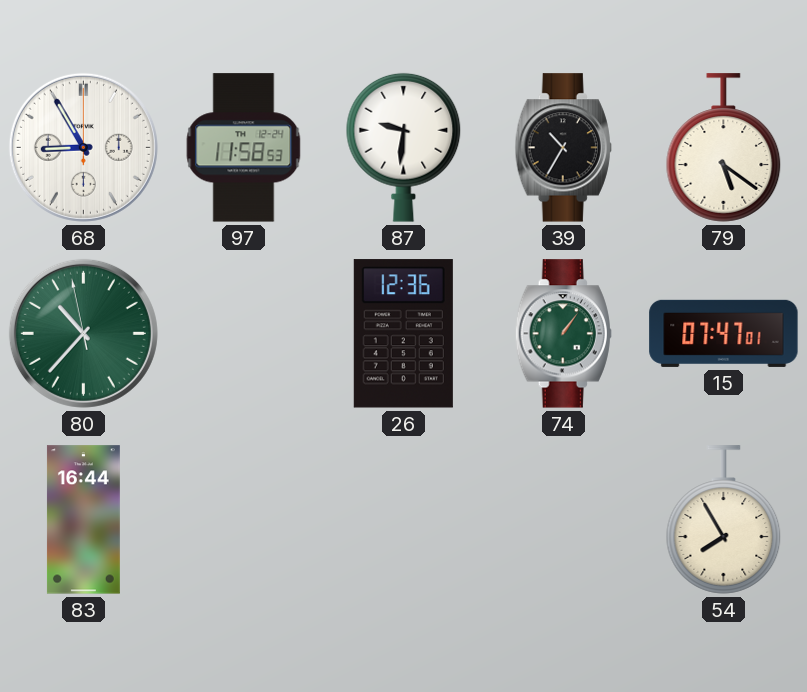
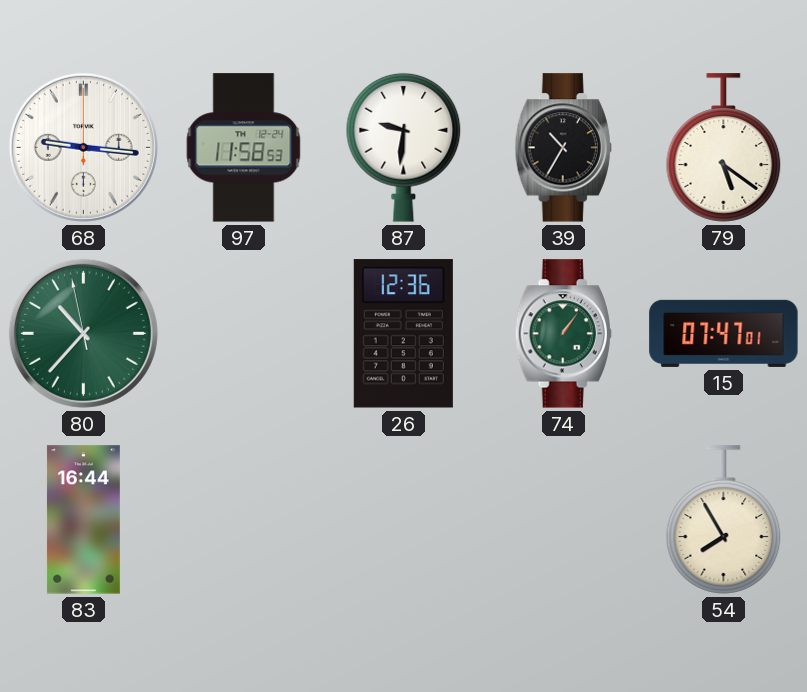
68: 8:55 -> 9:16 (83, 147)
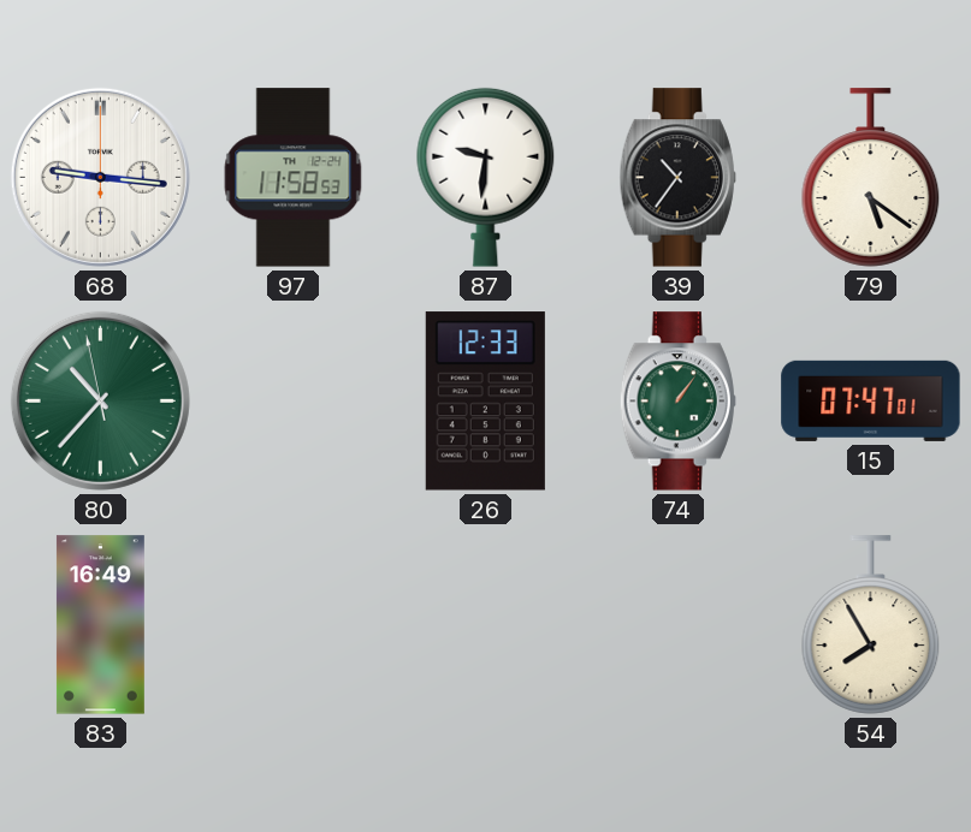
39: 10:35 -> 10:36 (677, 178)
26: 12:36 -> 12:33 (485, 402)
83: 16:44 -> 16:49 (100, 625)
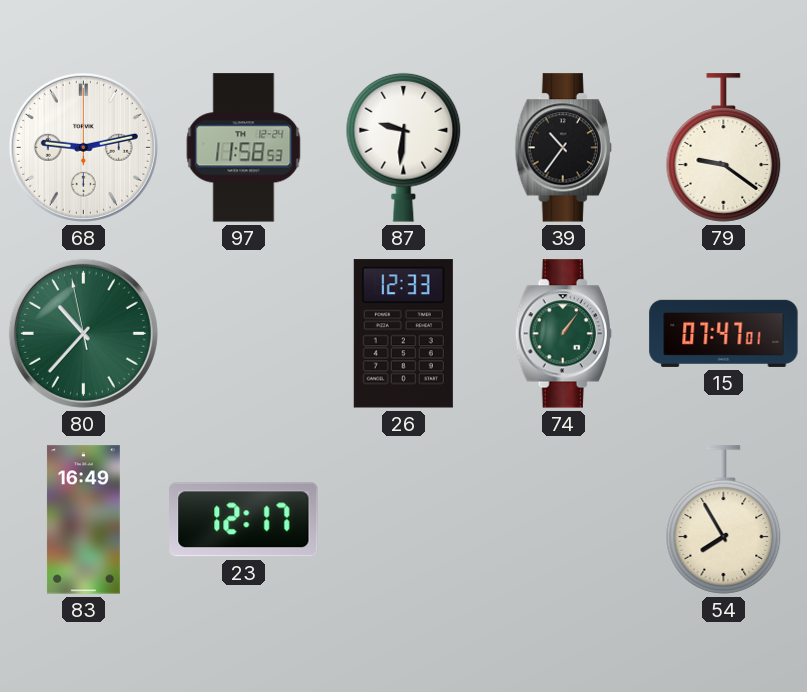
68: 9:16 -> 9:13 (83, 147)
79: 5:21 -> 9:21 (724, 148)
23: none -> 12:17 (244, 520)
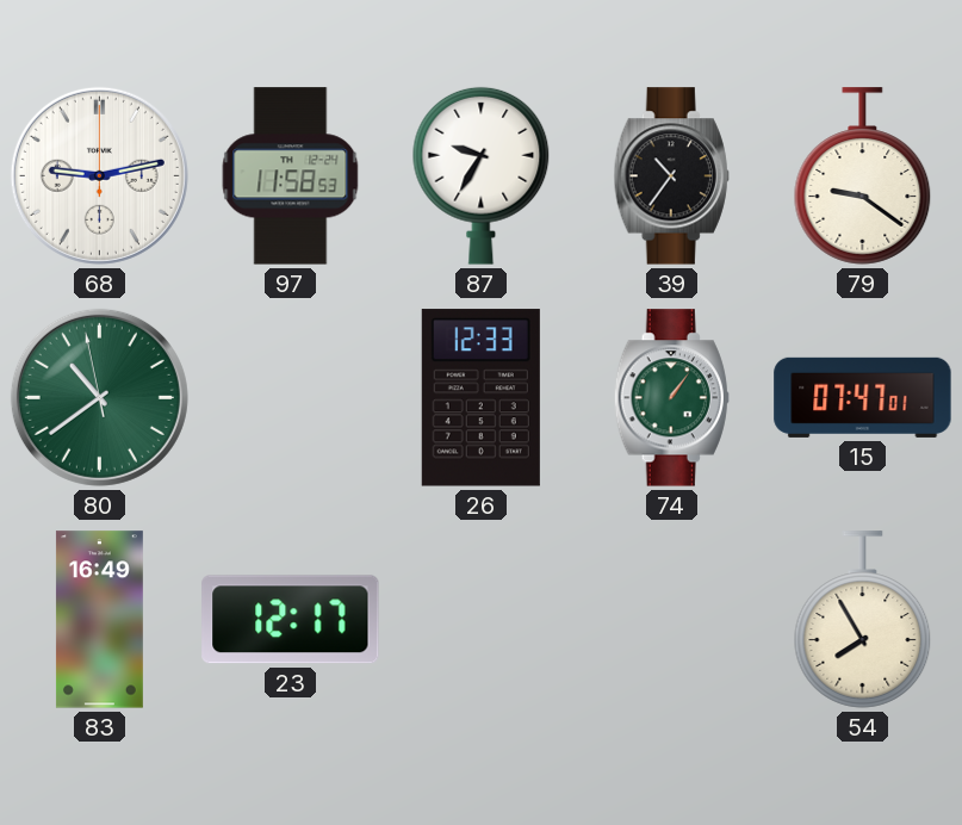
87: 9:31 -> 9:35 (482, 175)
80: 10:36 -> 10:38 (99, 397)
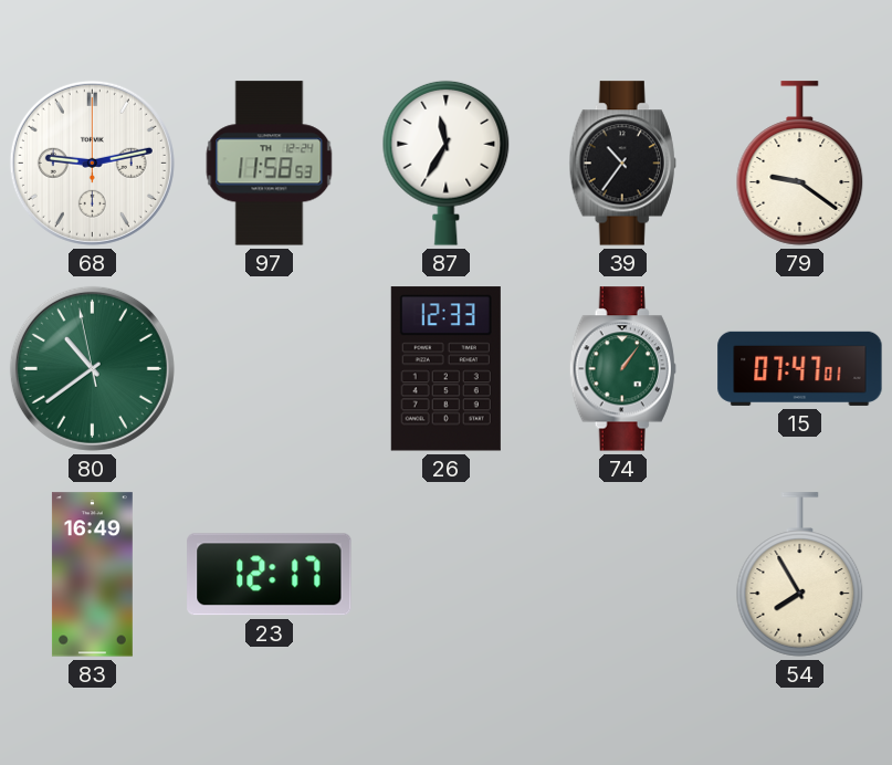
87: 9:35 -> 11:35 (447, 163)
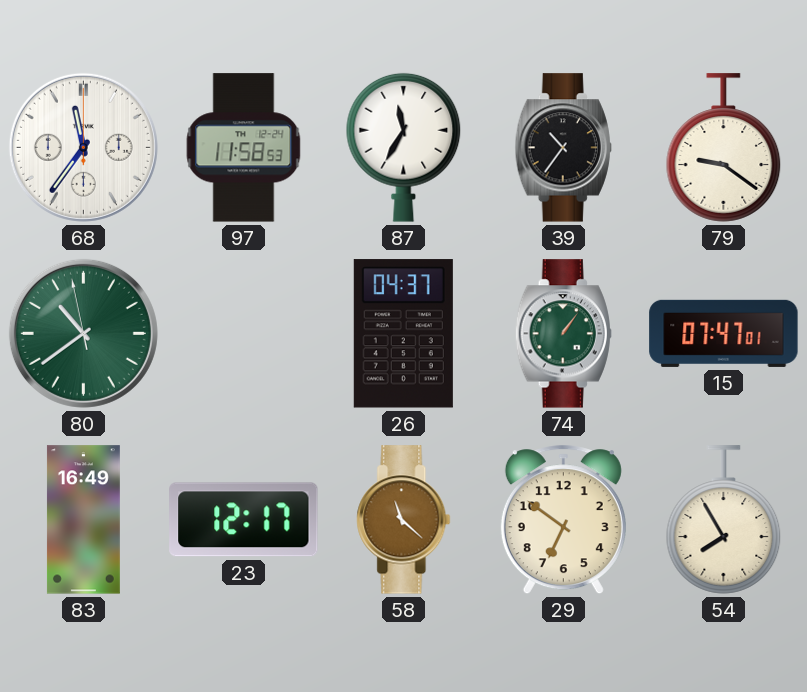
68: 9:13 -> 11:36 (83, 147)
26: 12:33 -> 04:37 (403, 334)
58: none -> 11:22 (404, 520)
29: none -> 6:51 (563, 520)
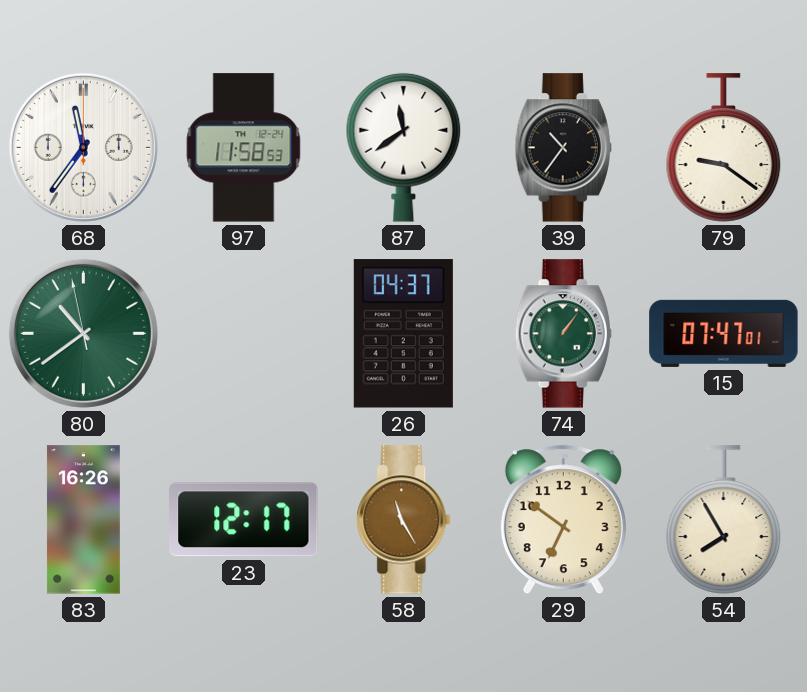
87: 11:35 -> 11:39 (404, 147)
83: 16:49 -> 16:26 (83, 520)
58: 11:22 -> 11:25 (404, 520)
